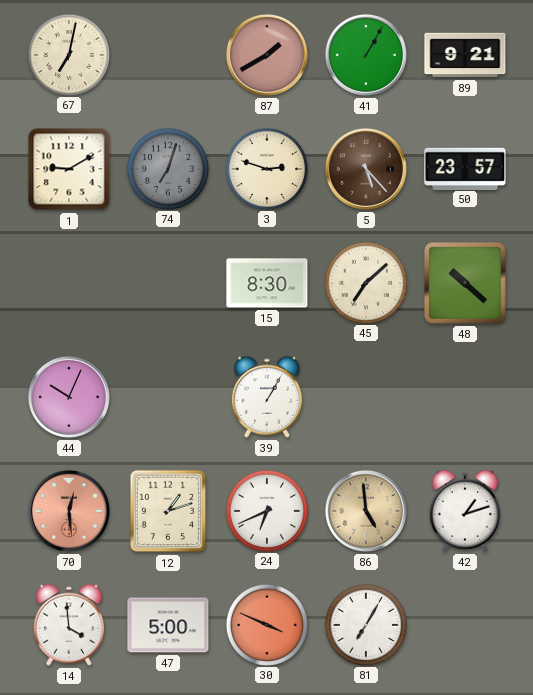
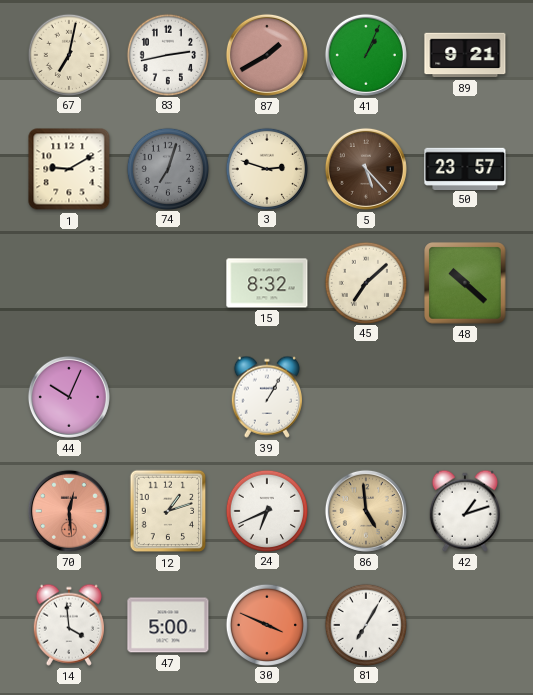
83: none -> 2:43 (167, 54)
41: 1:05 -> 1:04 (366, 55)
15: 8:30 -> 8:32 (267, 283)
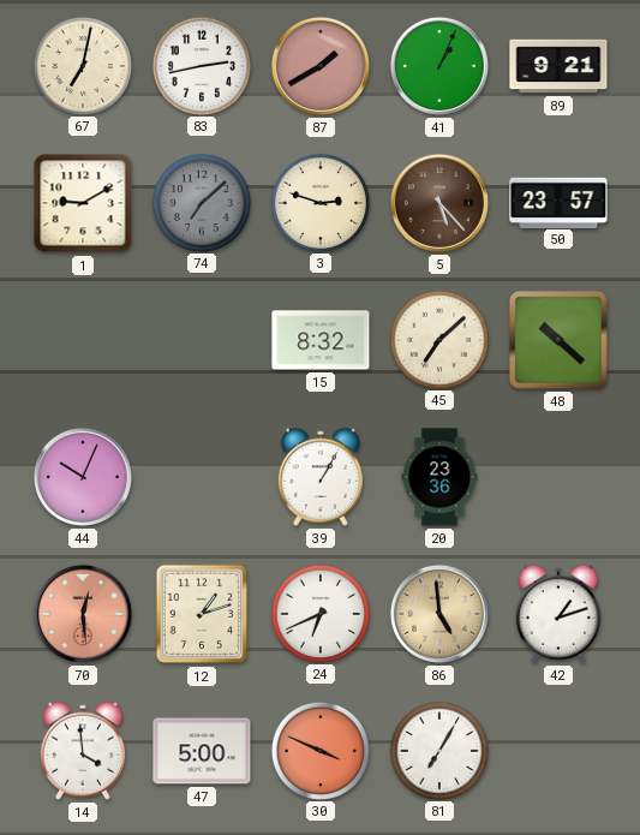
74: 7:03 -> 7:08 (201, 202)
20: none -> 23:36 (439, 477)
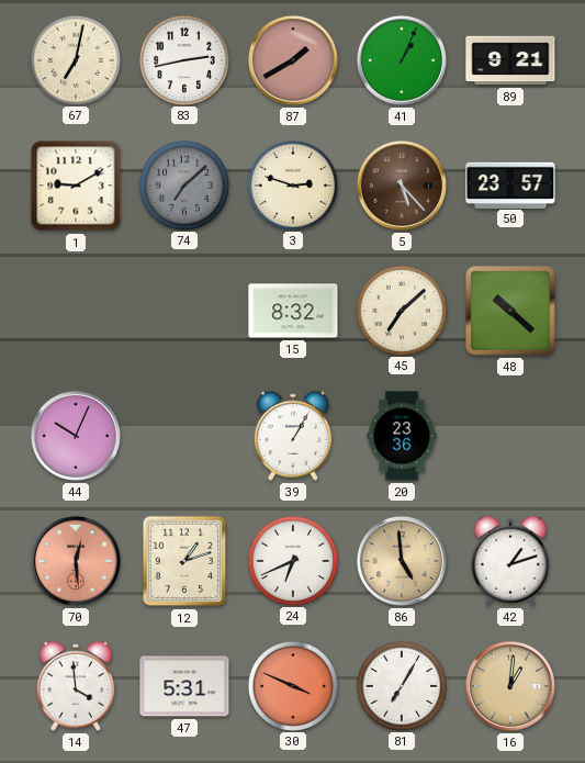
47: 5:00 -> 5:31 (184, 686)
16: none -> 1:01 (510, 686)
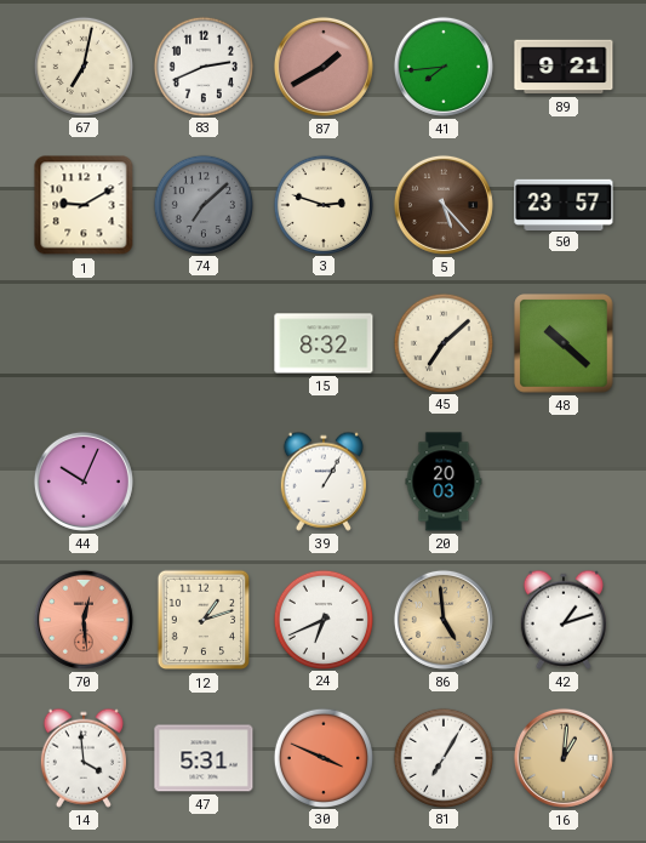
83: 2:43 -> 2:41 (202, 65)
41: 1:04 -> 7:44 (444, 67)
20: 23:36 -> 20:03 (444, 482)
